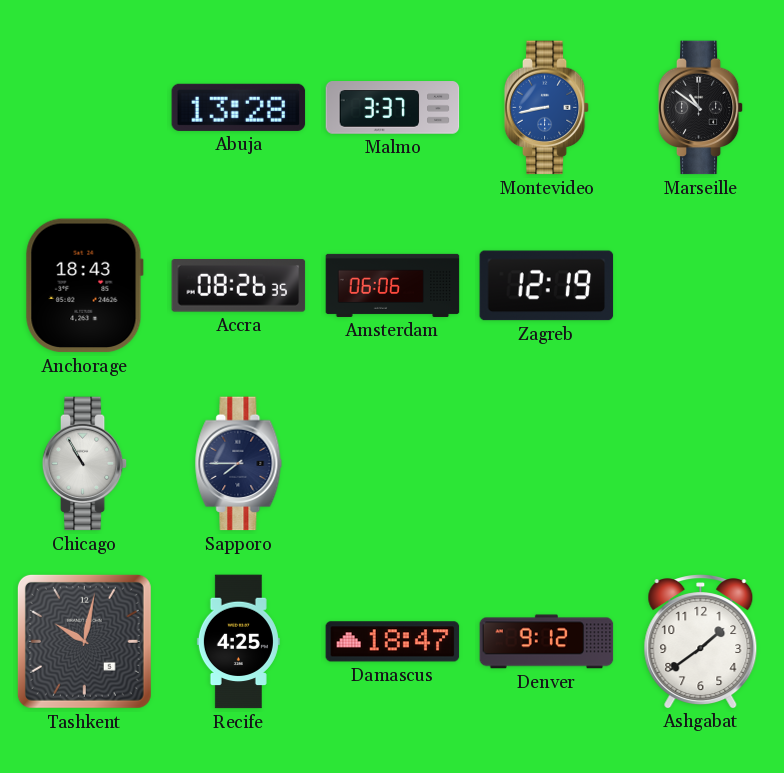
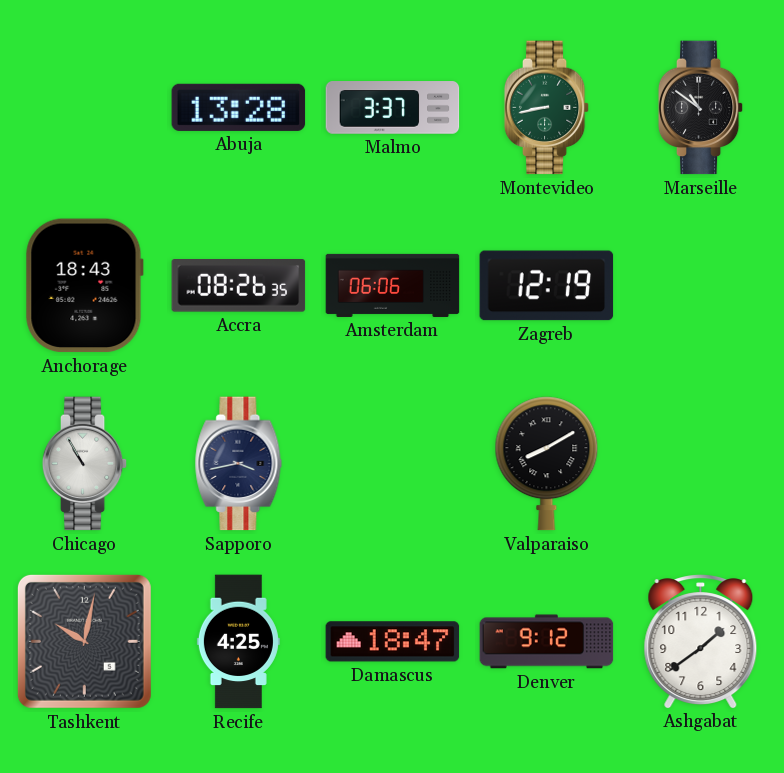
Montevideo dial: blue -> green (547, 108)
Sapporo: 7:45 -> 3:43 (239, 464)
Valparaiso: none -> 8:10 (547, 464)
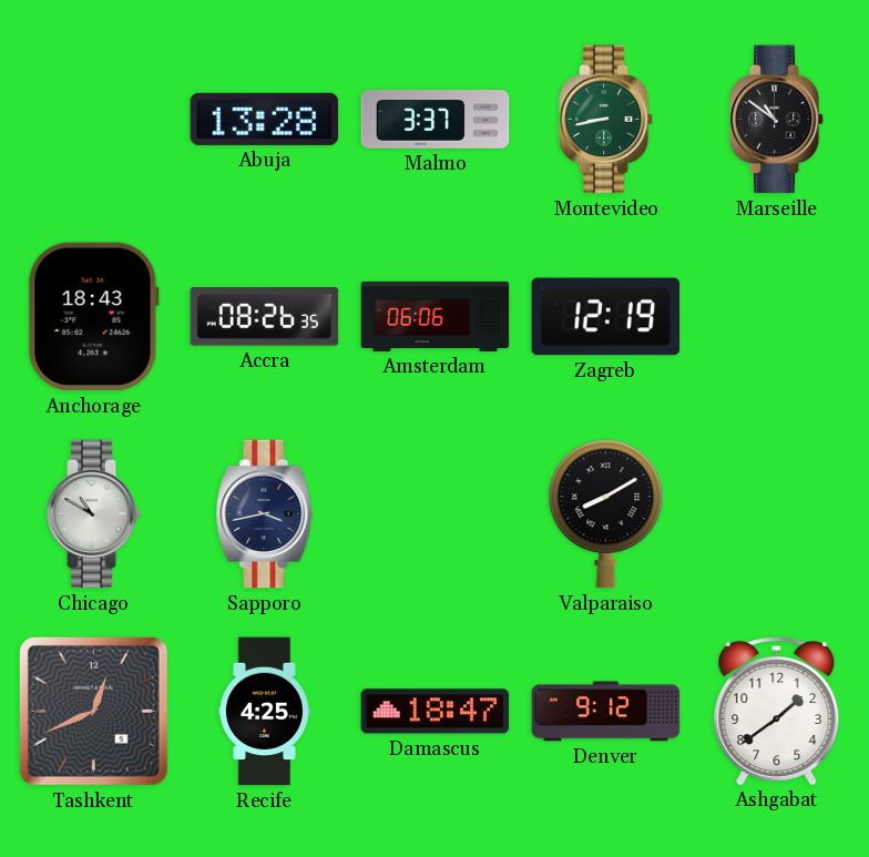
Chicago: 10:55 -> 10:50 (94, 514)
Tashkent: 10:02 -> 12:41 (93, 711)
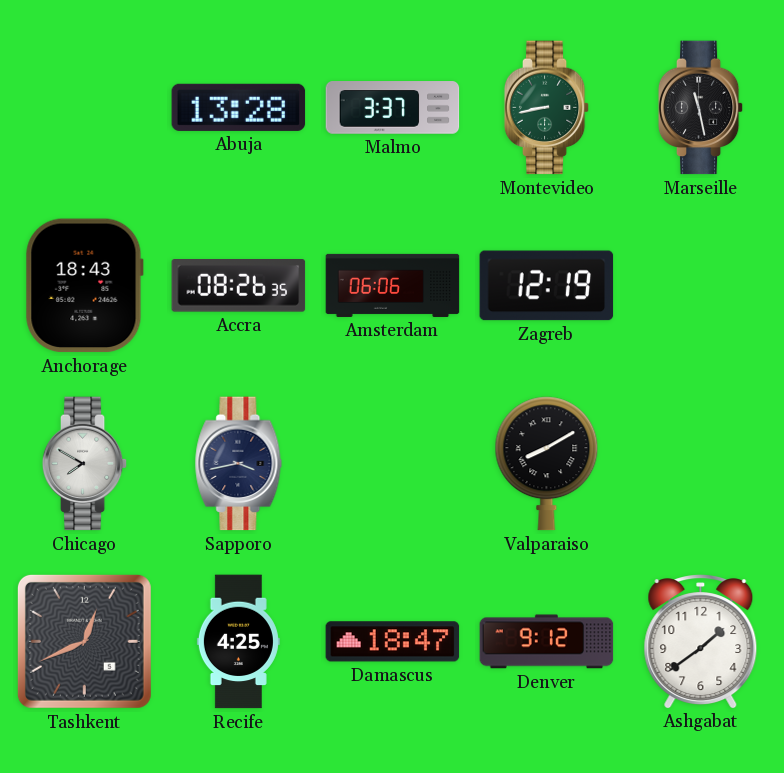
Marseille: 10:51 -> 11:28 (701, 108)
Chicago: 10:50 -> 7:50 (85, 464)
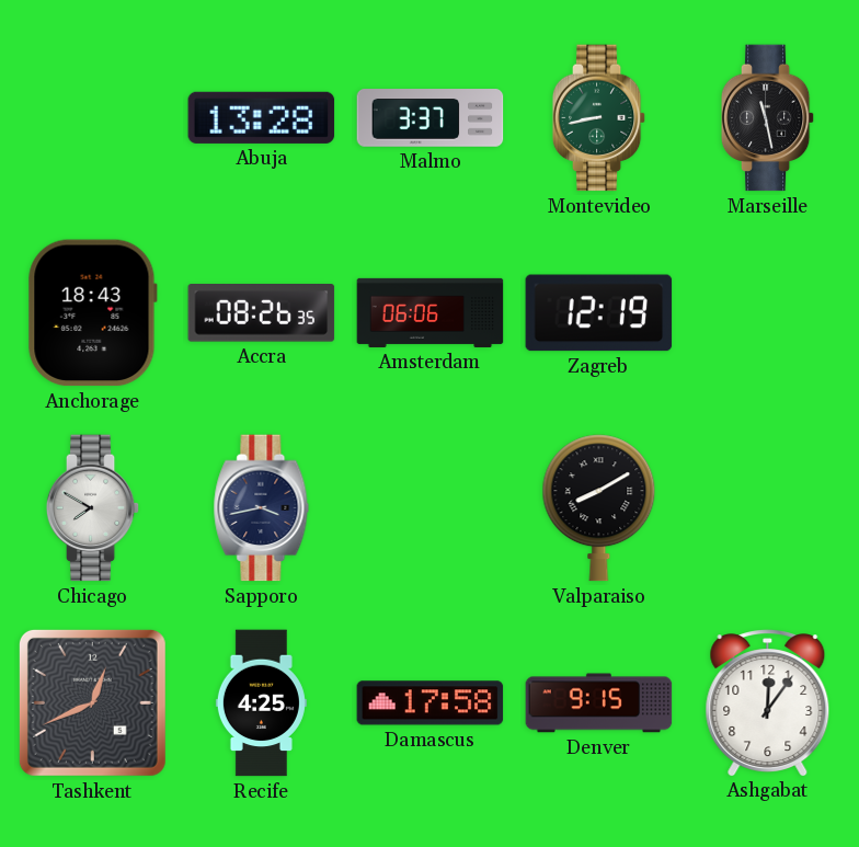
Damascus: 18:47 -> 17:58 (431, 703)
Denver: 9:12 -> 9:15 (599, 703)
Ashgabat: 1:39 -> 12:06 (768, 702)
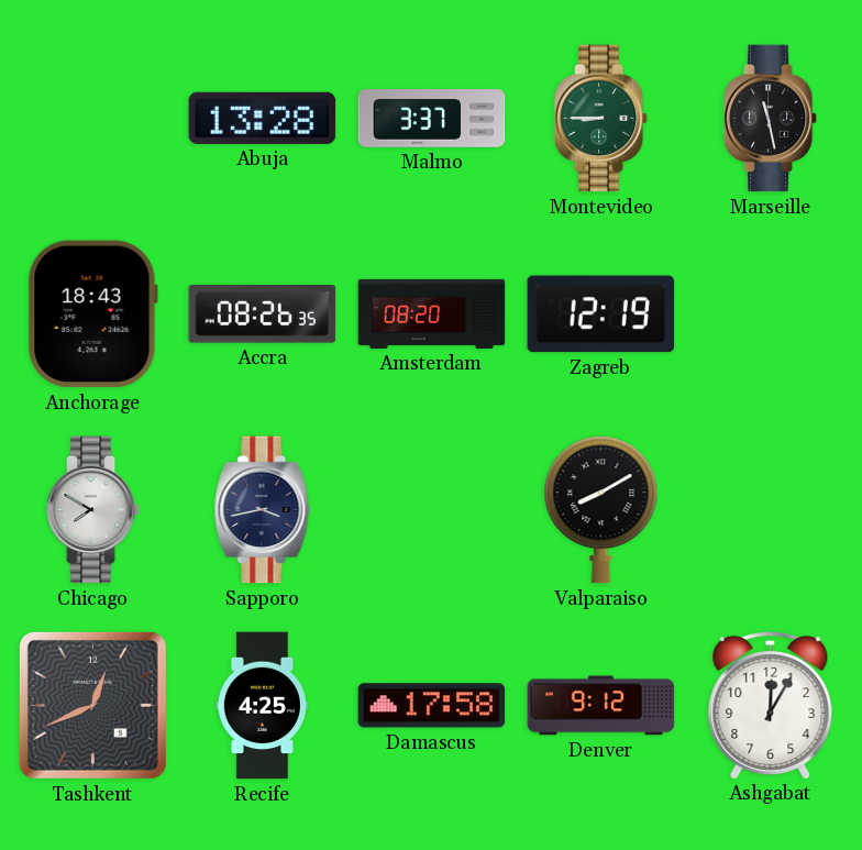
Montevideo: 8:43 -> 8:45 (601, 119)
Amsterdam: 06:06 -> 08:20 (432, 313)
Denver: 9:15 -> 9:12 (601, 706)
Ashgabat: 12:06 -> 12:05 (771, 705)
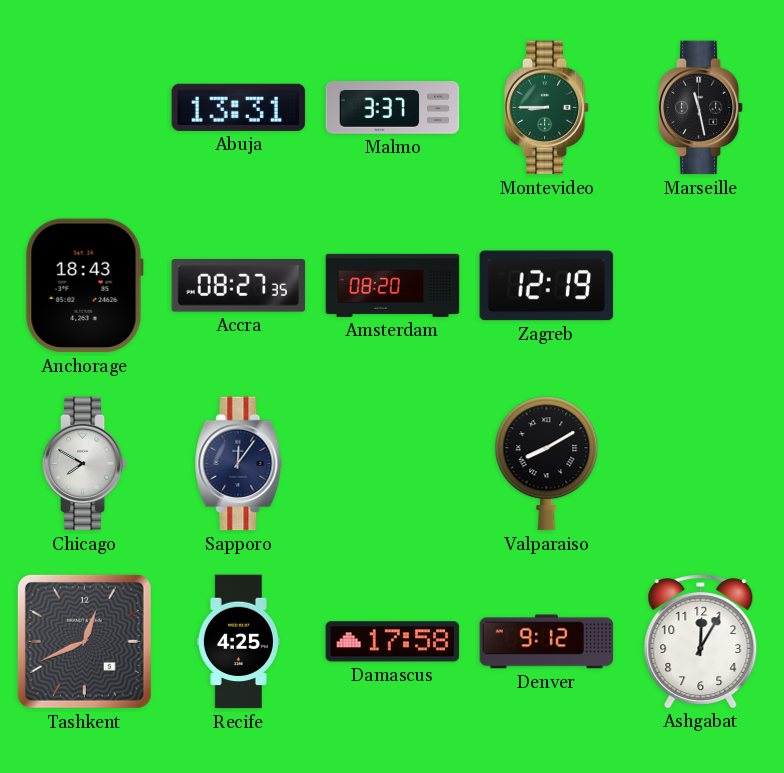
Abuja: 13:28 -> 13:31 (239, 107)
Accra: 08:26 -> 08:27 (239, 286)
Sapporo: 3:43 -> 12:06 (239, 464)
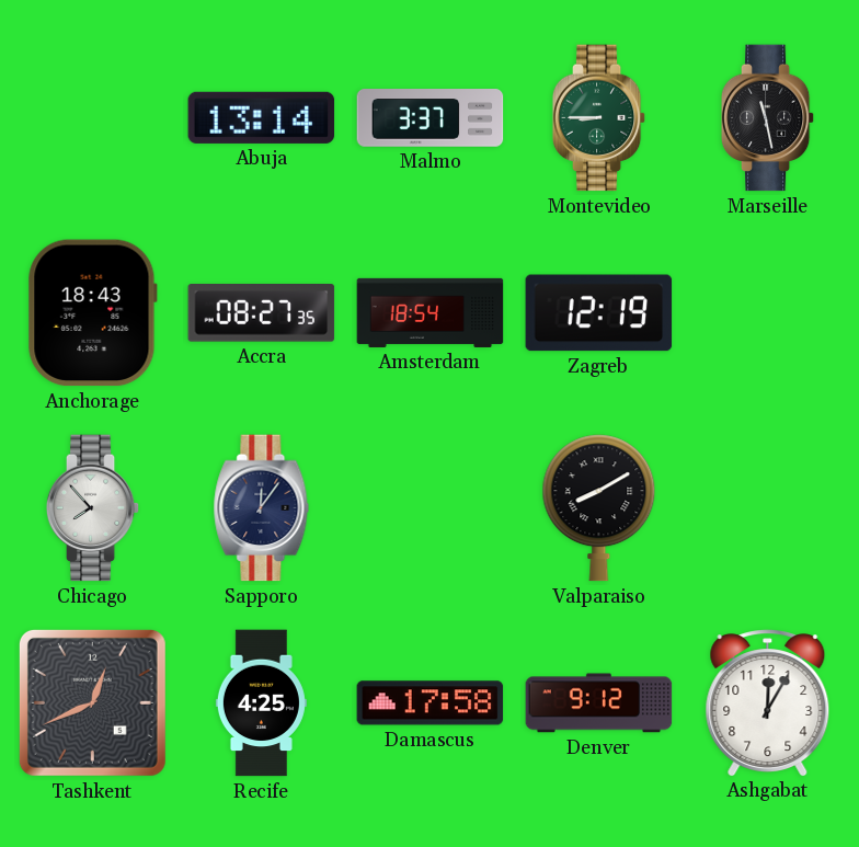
Abuja: 13:31 -> 13:14 (262, 117)
Amsterdam: 08:20 -> 18:54 (431, 312)
Chicago: 7:50 -> 7:53 (93, 508)
